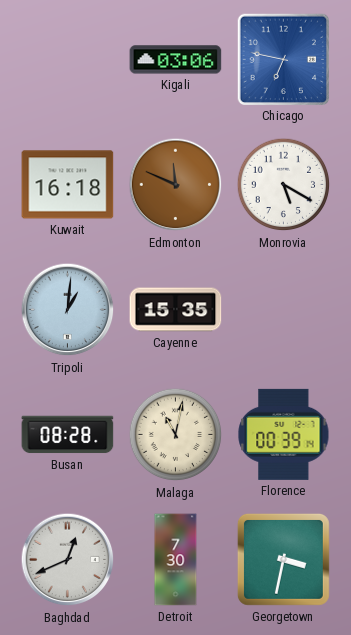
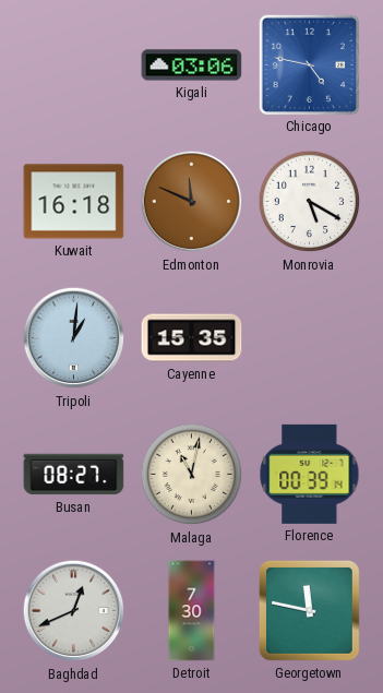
Chicago: 6:47 -> 4:47 (309, 64)
Busan: 08:28 -> 08:27 (74, 475)
Georgetown: 3:32 -> 11:47 (309, 610)
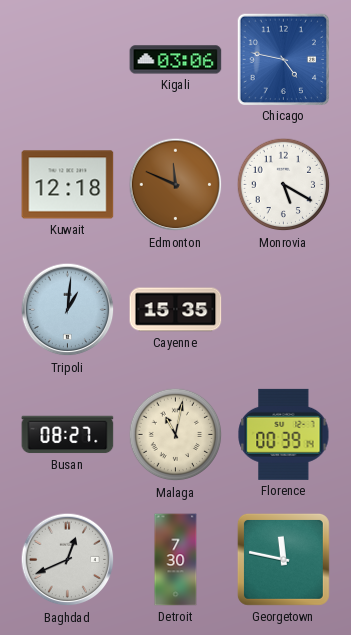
Kuwait: 16:18 -> 12:18 (68, 185)
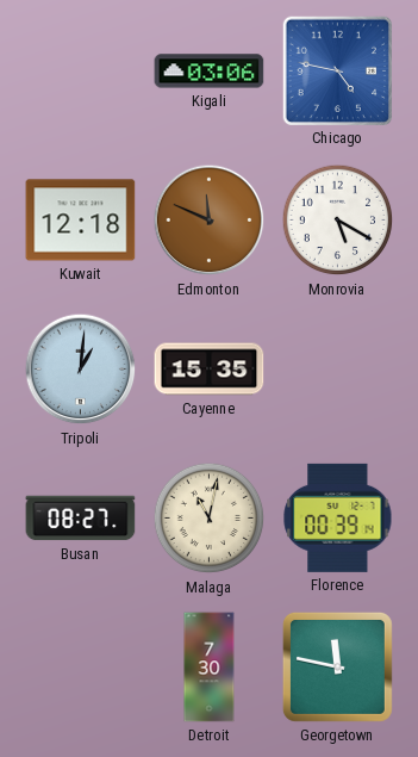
Baghdad: 12:41 -> none (68, 560)
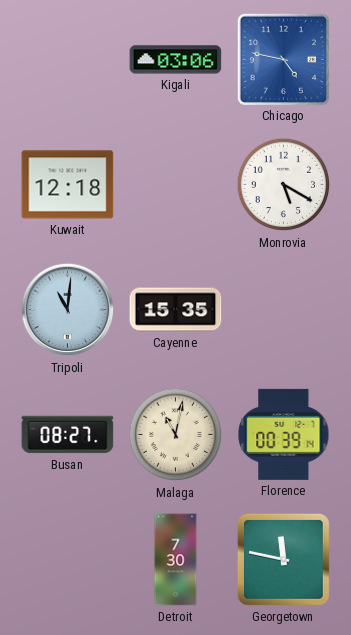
Edmonton: 11:49 -> none (210, 221)
Tripoli: 1:01 -> 11:01 (68, 310)
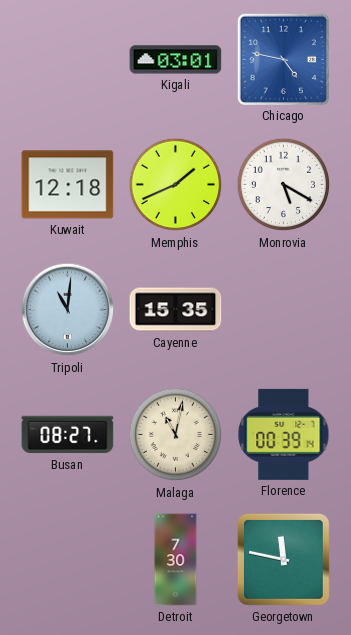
Kigali: 03:06 -> 03:01 (176, 60)
Memphis: none -> 1:41 (176, 185)
